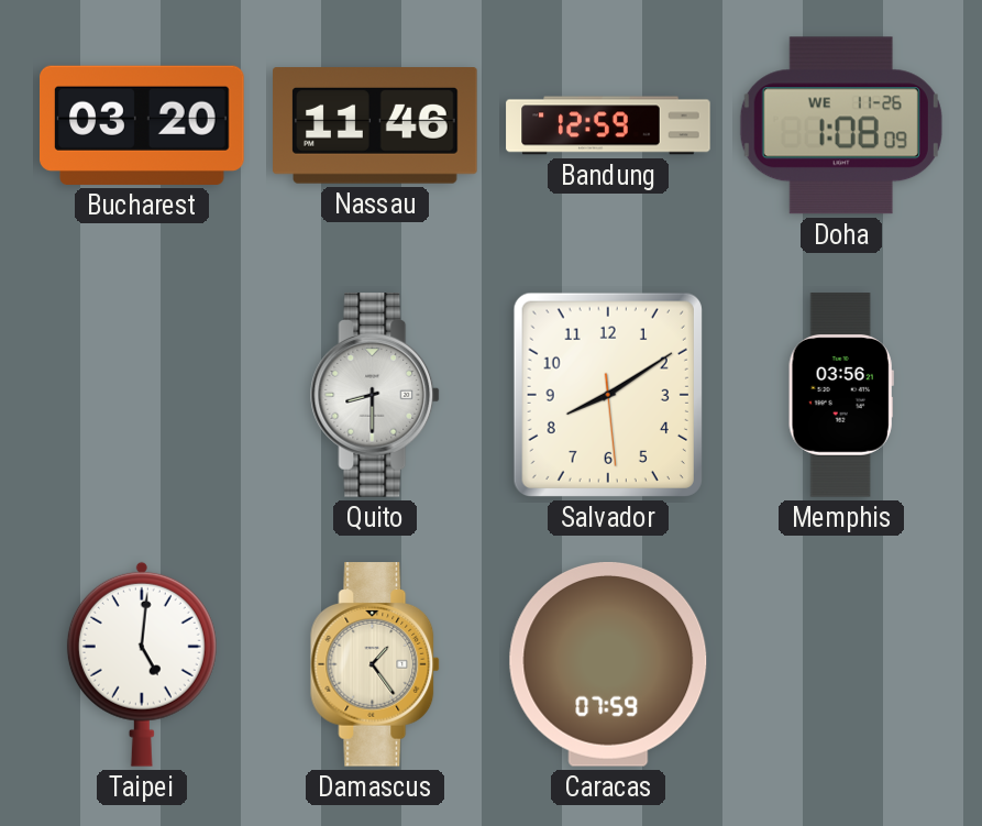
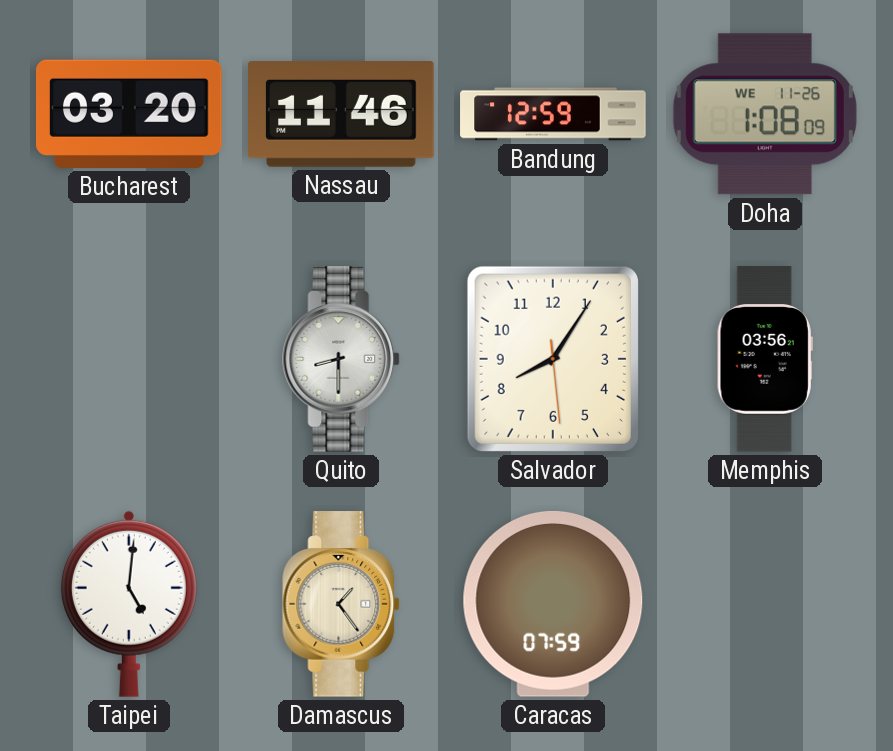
Salvador: 8:09 -> 8:05 (553, 359)
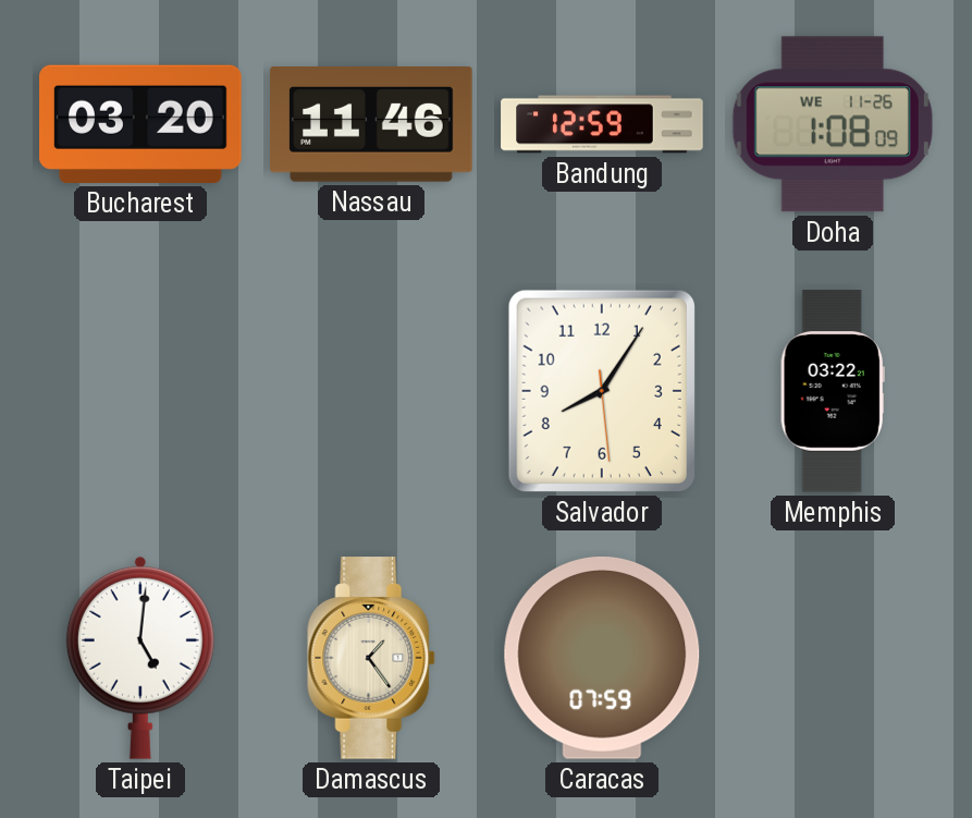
Quito: 8:30 -> none (342, 359)
Memphis: 03:56 -> 03:22 (833, 391)
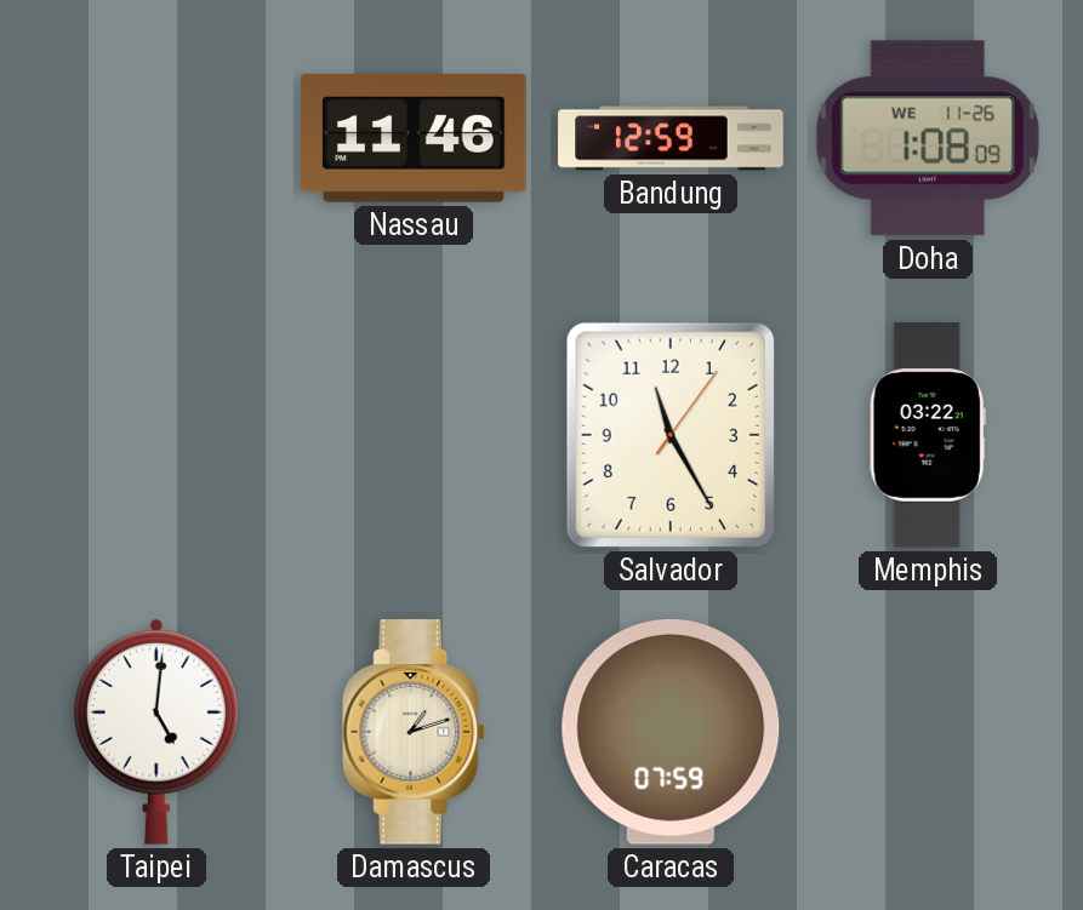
Bucharest: 03:20 -> none (142, 124)
Salvador: 8:05 -> 11:25 (671, 435)
Damascus: 1:24 -> 1:12 (415, 732)
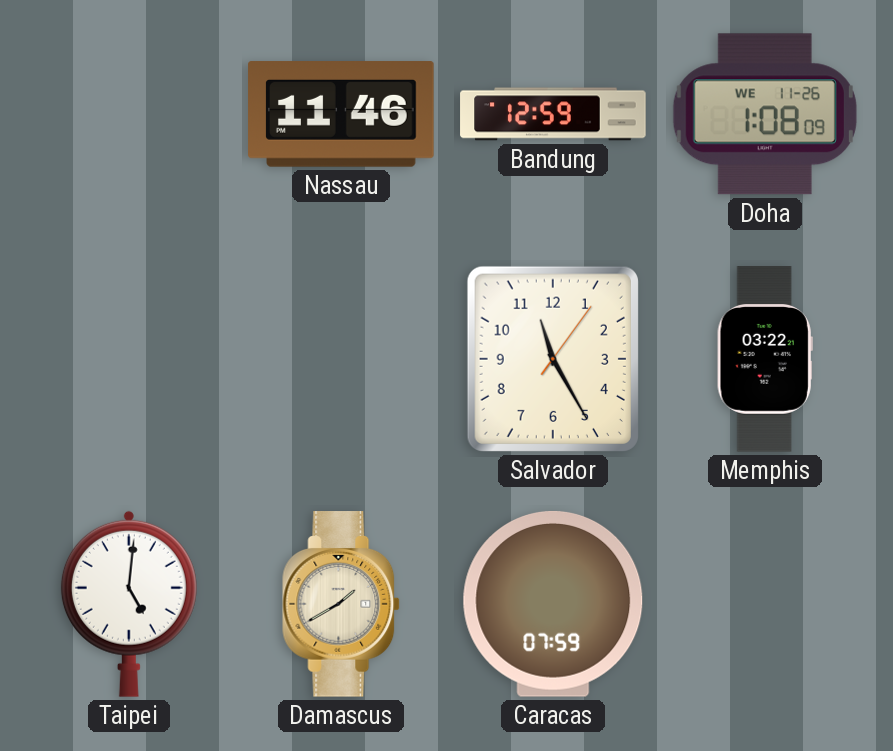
Damascus: 1:12 -> 1:40 (342, 604)
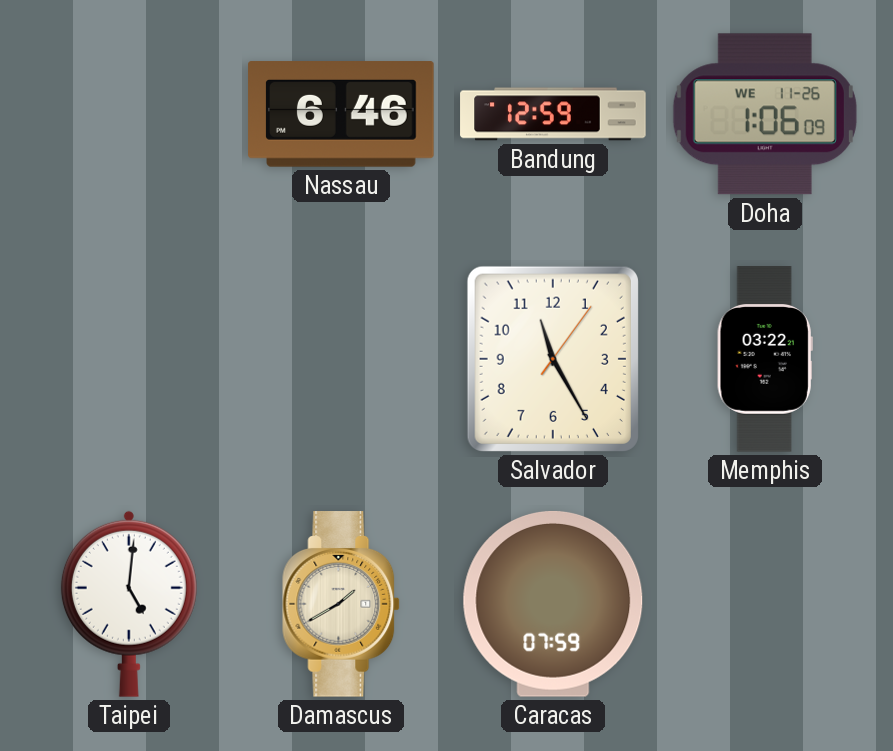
Nassau: 11:46 -> 6:46 (341, 114)
Doha: 1:08 -> 1:06 (765, 114)
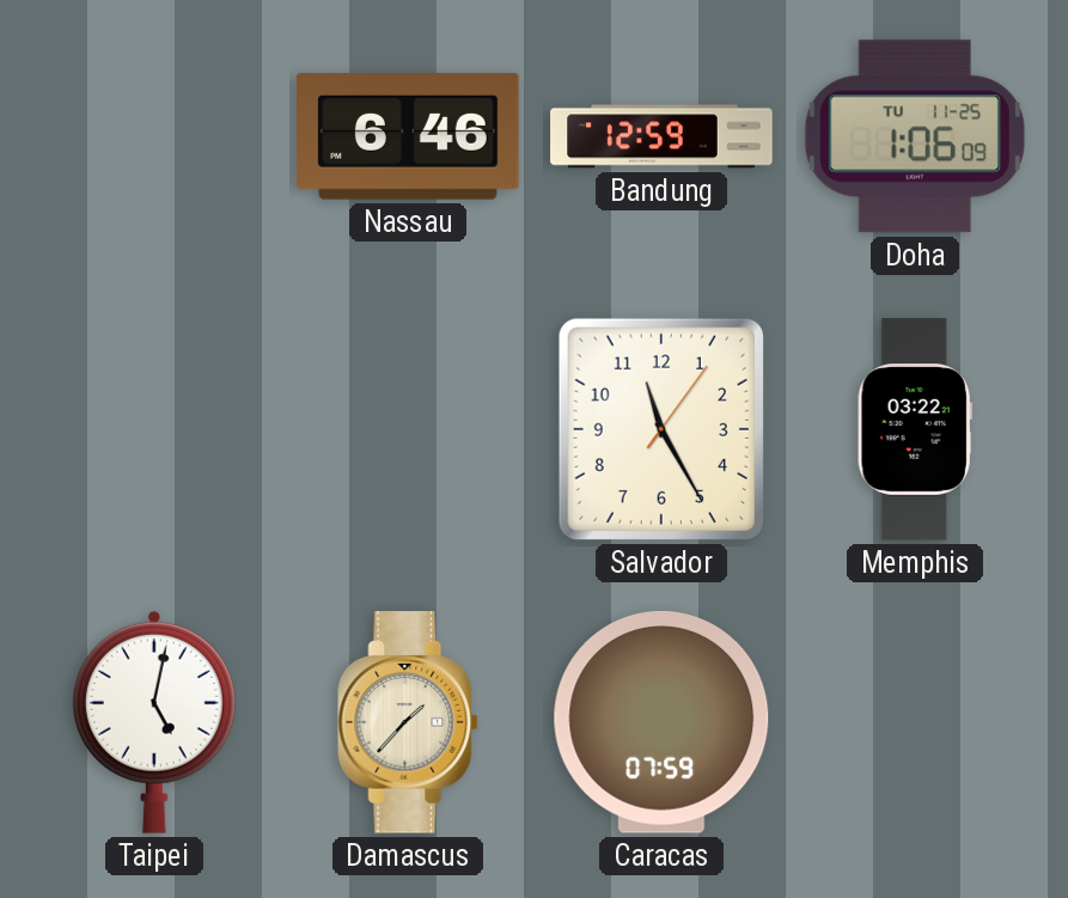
Doha date: WE 11-26 -> TU 11-25 (915, 136)
Taipei: 5:01 -> 5:02 (154, 722)
Damascus: 1:40 -> 1:37 (409, 722)
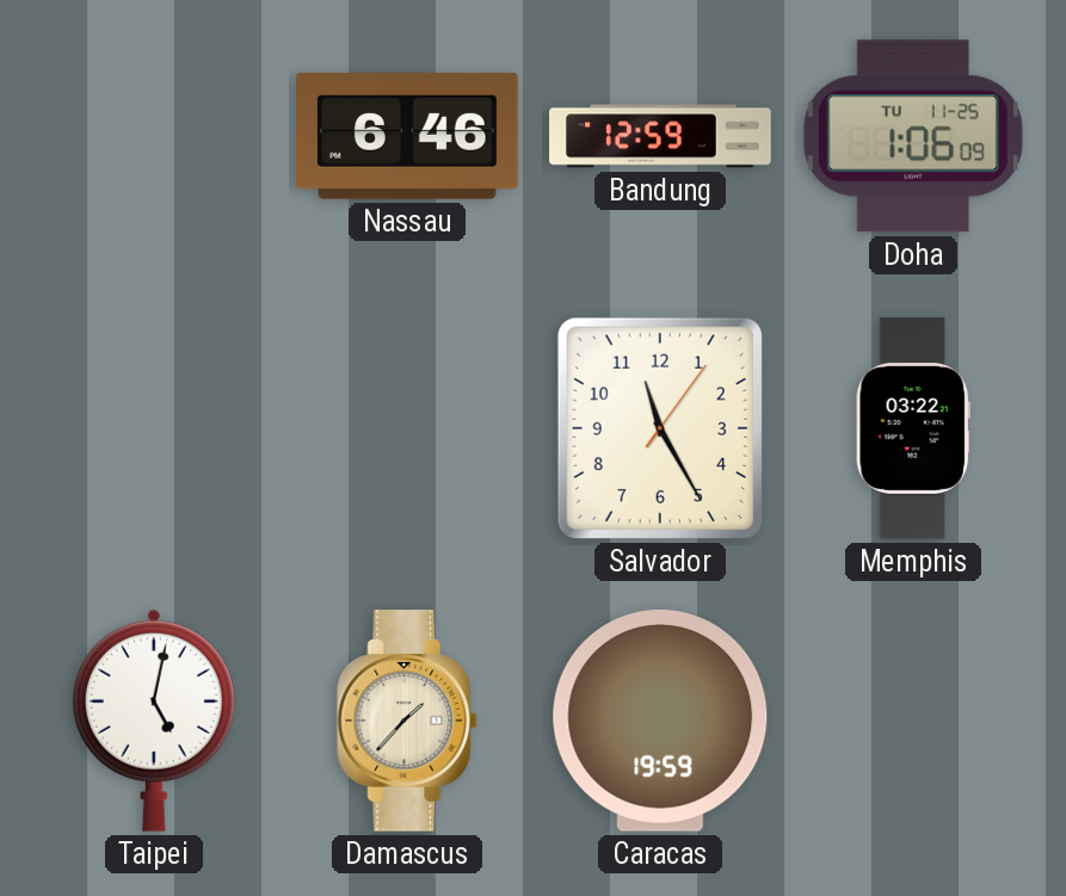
Caracas: 07:59 -> 19:59 (660, 721)
